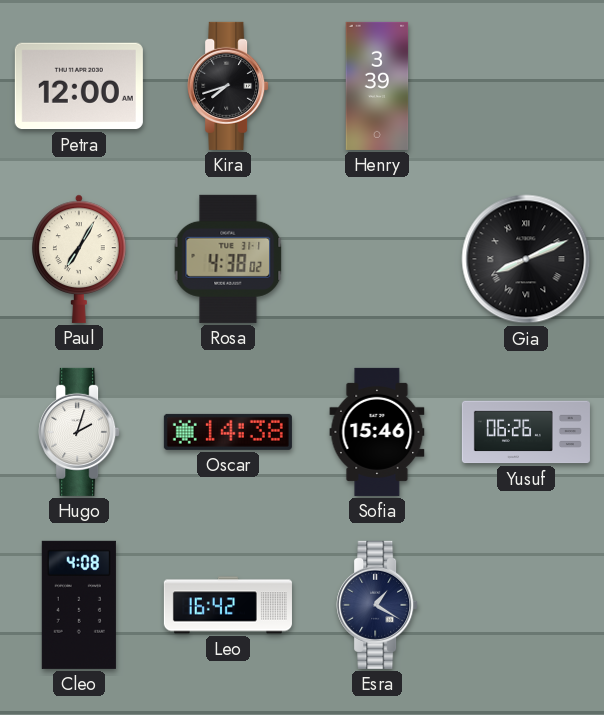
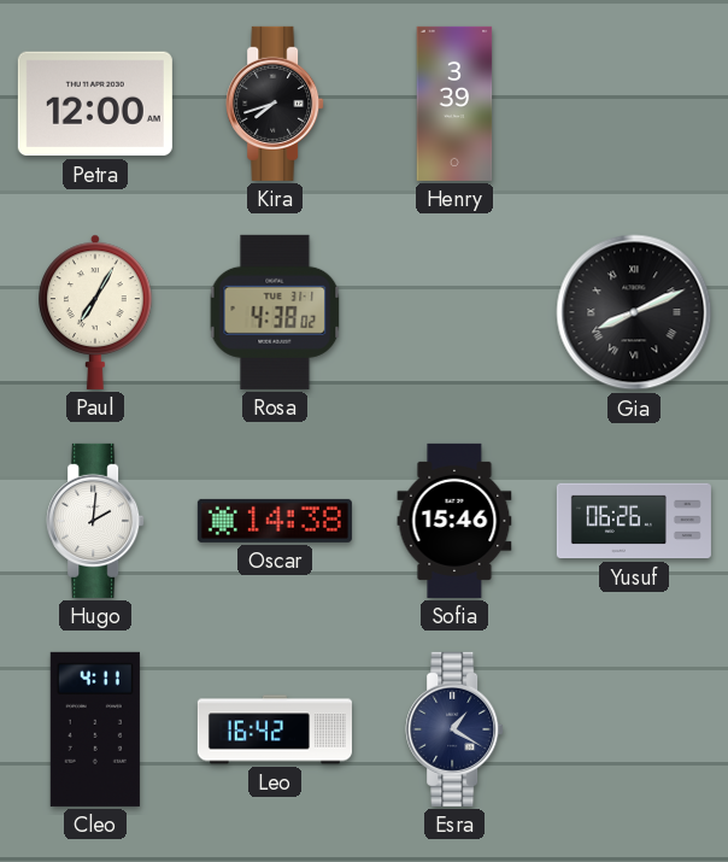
Hugo: 2:03 -> 2:01 (95, 521)
Cleo: 4:08 -> 4:11 (95, 729)
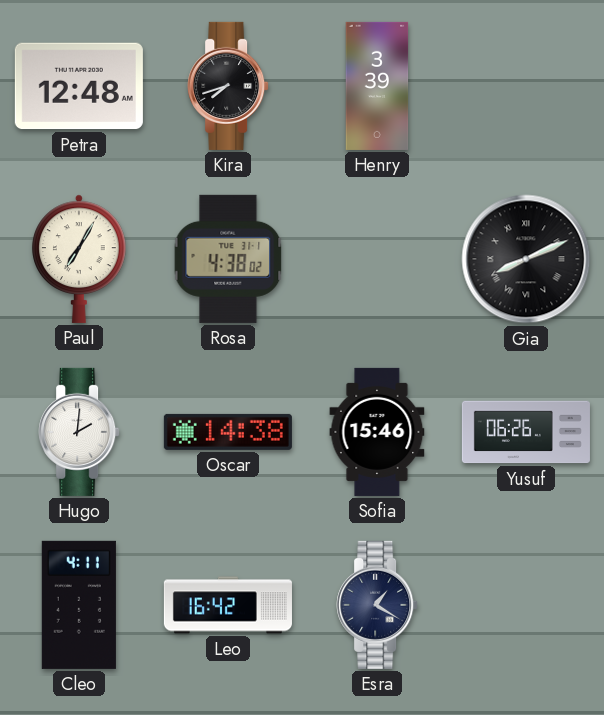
Petra: 12:00 -> 12:48 (79, 86)
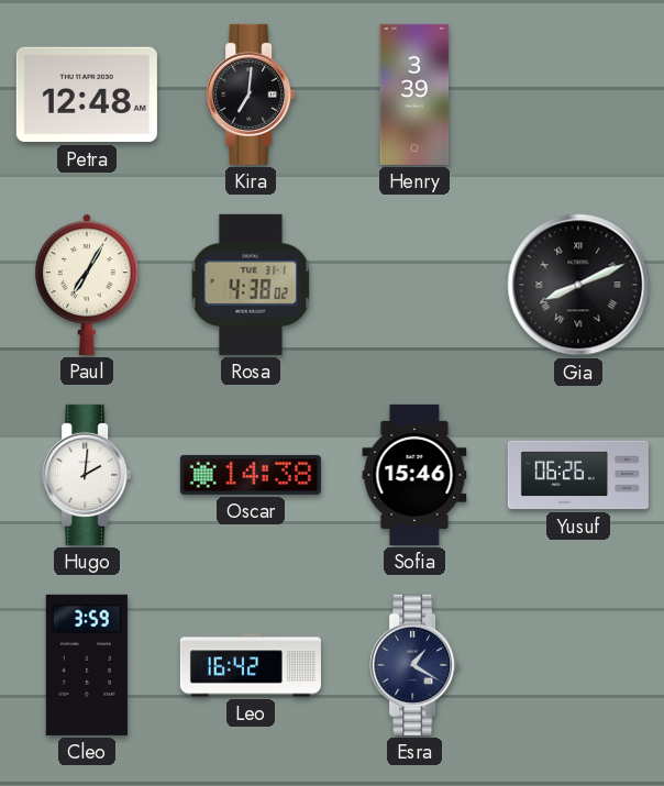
Kira: 7:42 -> 7:01 (251, 95)
Cleo: 4:11 -> 3:59 (87, 665)
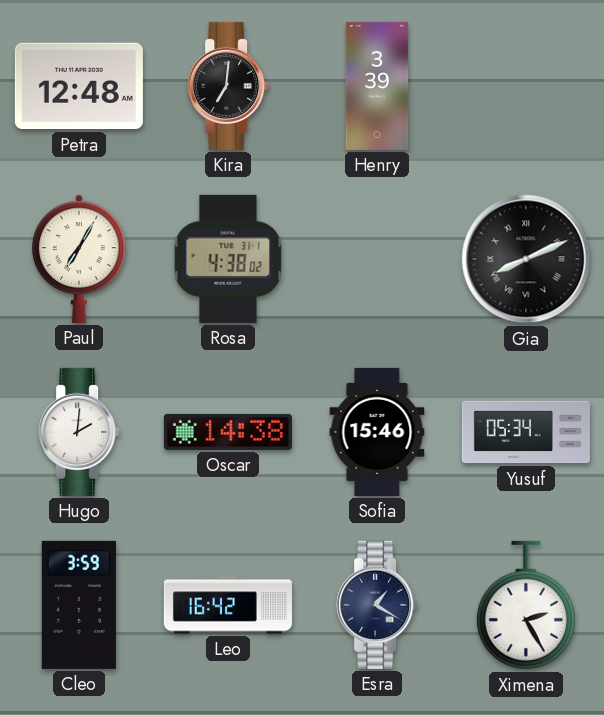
Yusuf: 06:26 -> 05:34 (526, 432)
Ximena: none -> 2:25 (526, 605)
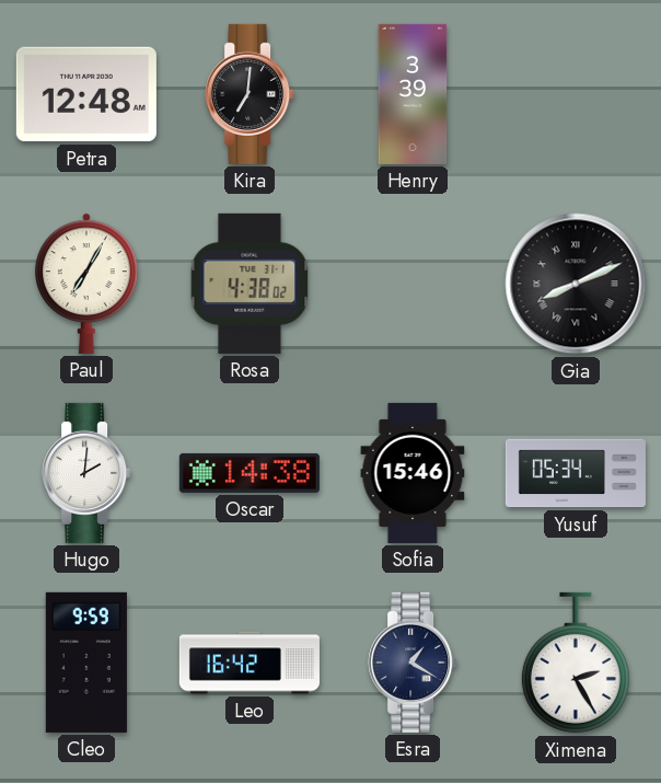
Cleo: 3:59 -> 9:59 (86, 663)
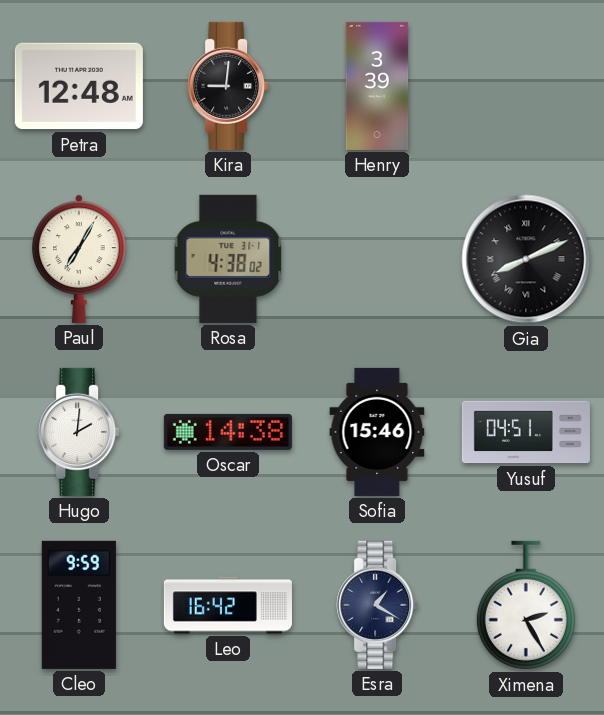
Kira: 7:01 -> 9:01 (228, 86)
Yusuf: 05:34 -> 04:51 (526, 432)
